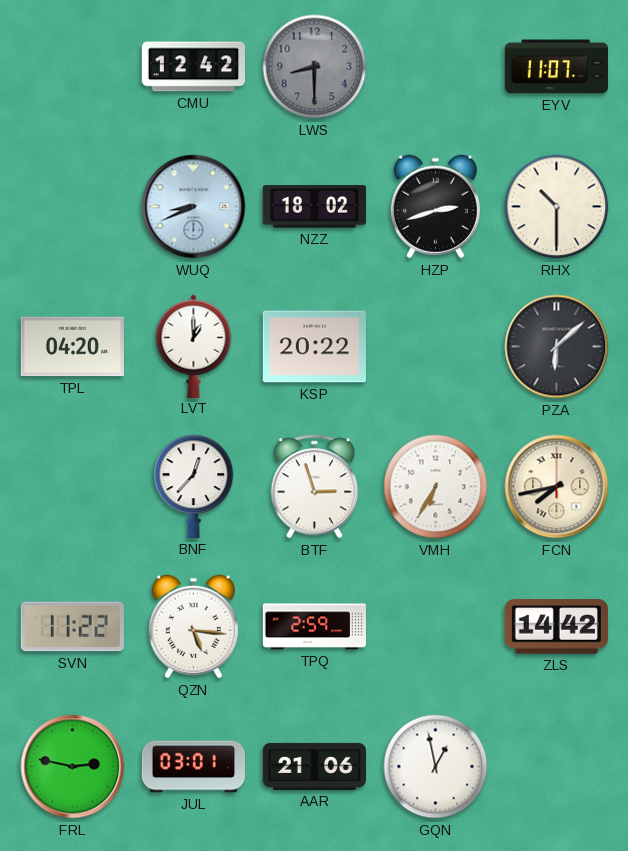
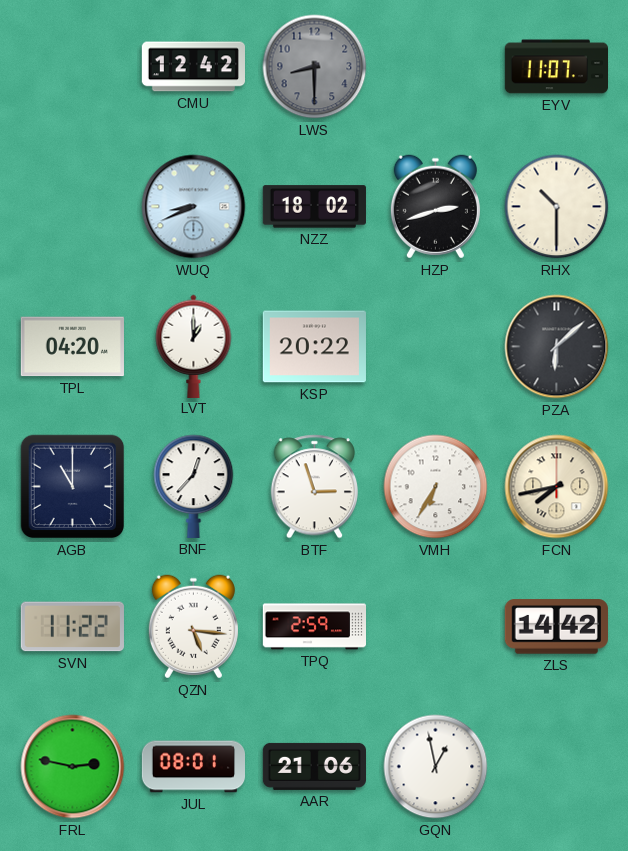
AGB: none -> 11:00 (73, 487)
JUL: 03:01 -> 08:01 (193, 767)
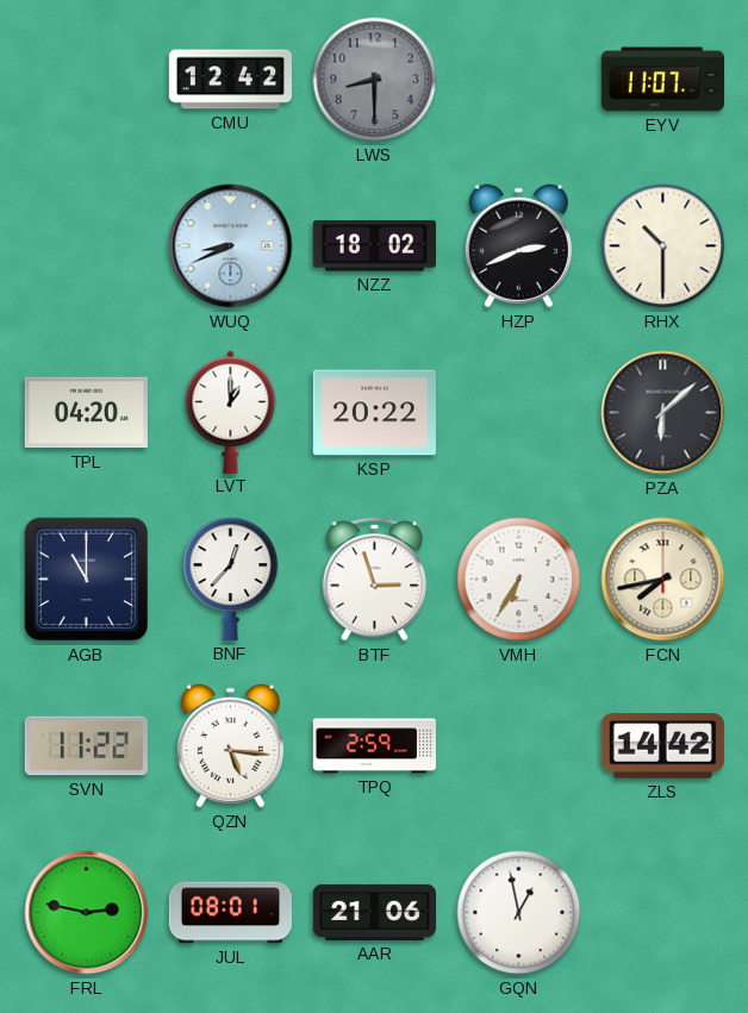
HZP: 2:42 -> 2:41 (518, 246)
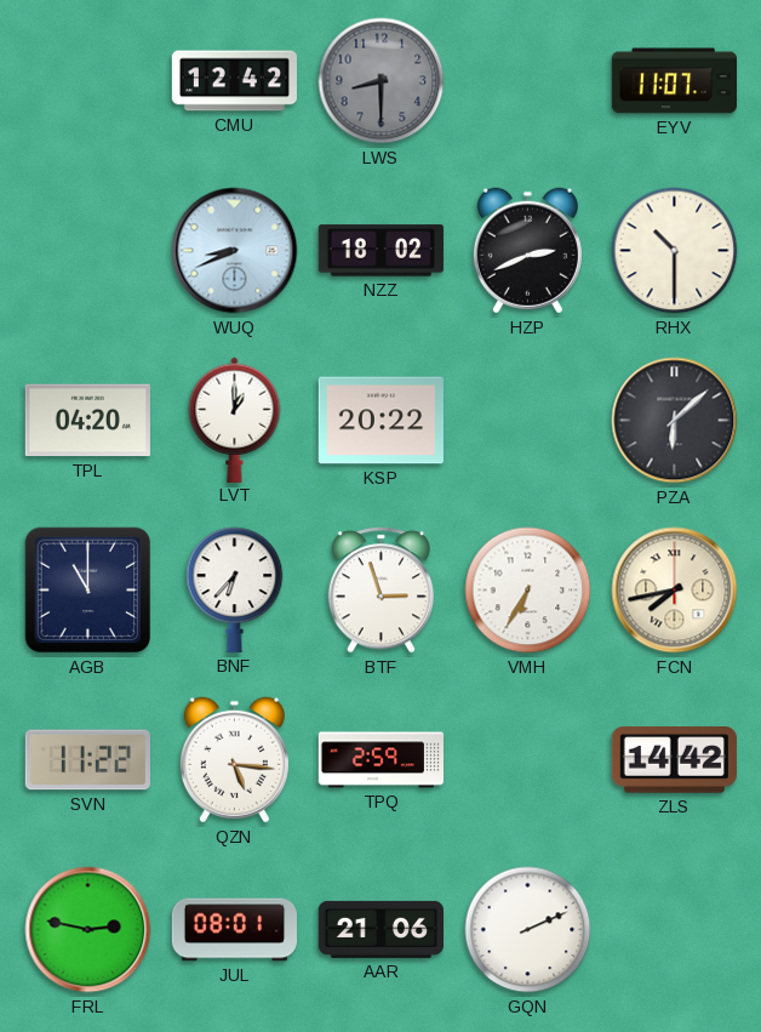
BNF: 12:37 -> 6:37 (235, 589)
GQN: 12:58 -> 2:11 (528, 930)
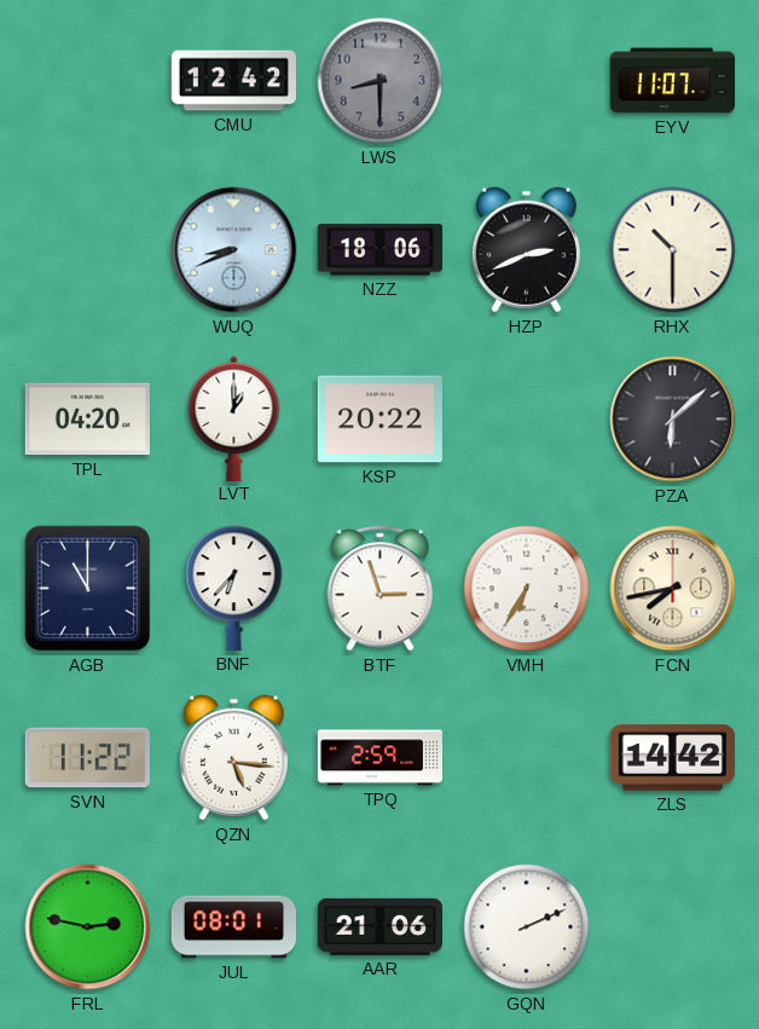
NZZ: 18:02 -> 18:06 (379, 250)
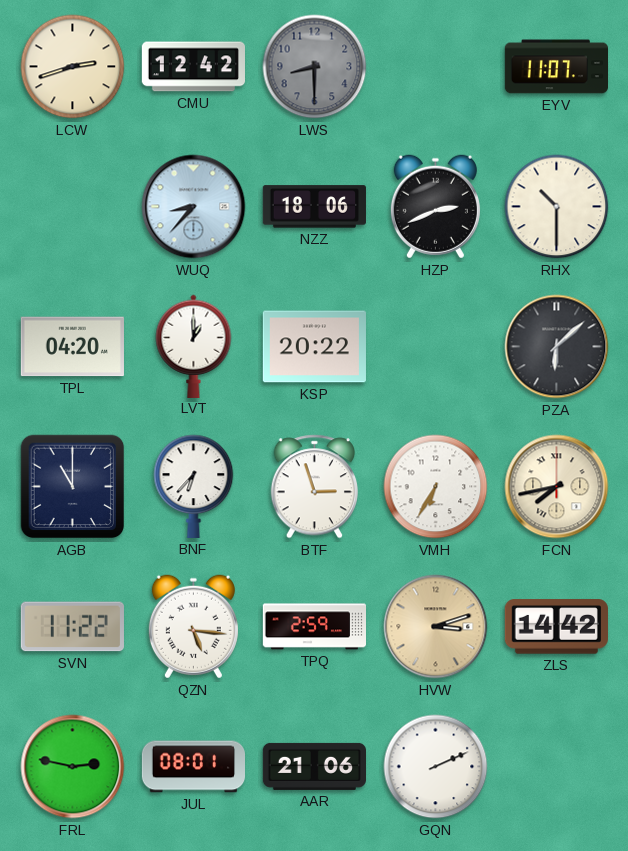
LCW: none -> 2:42 (73, 67)
WUQ: 8:41 -> 8:37 (194, 207)
HVW: none -> 3:12 (436, 627)
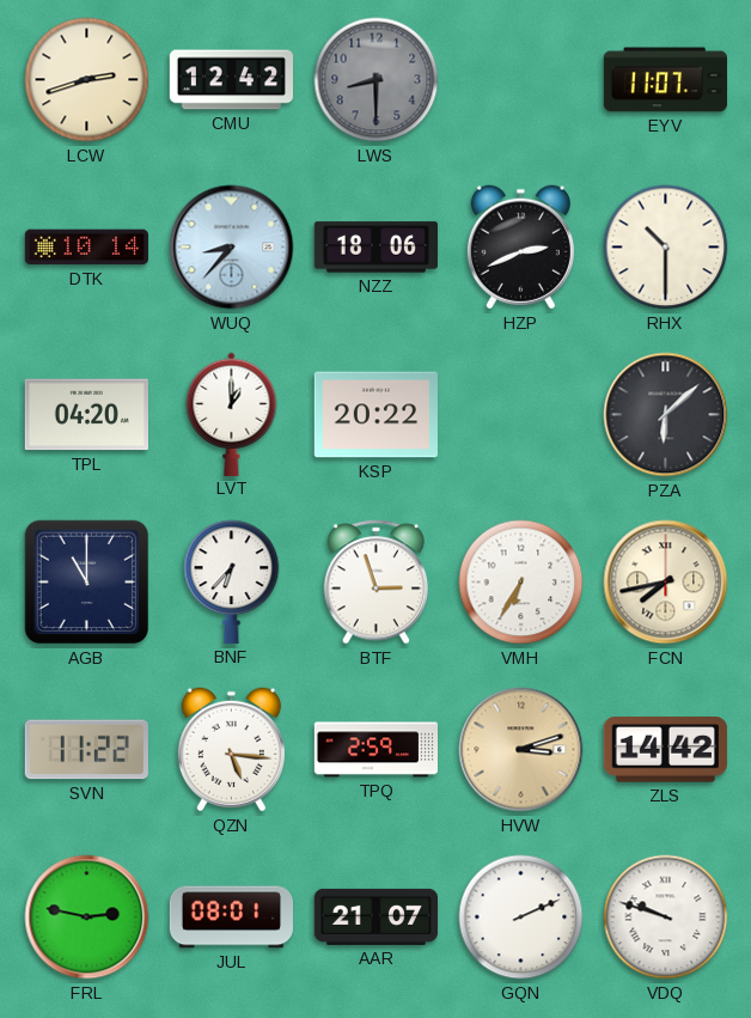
DTK: none -> 10:14 (86, 248)
AAR: 21:06 -> 21:07 (375, 916)
VDQ: none -> 9:48 (666, 918)
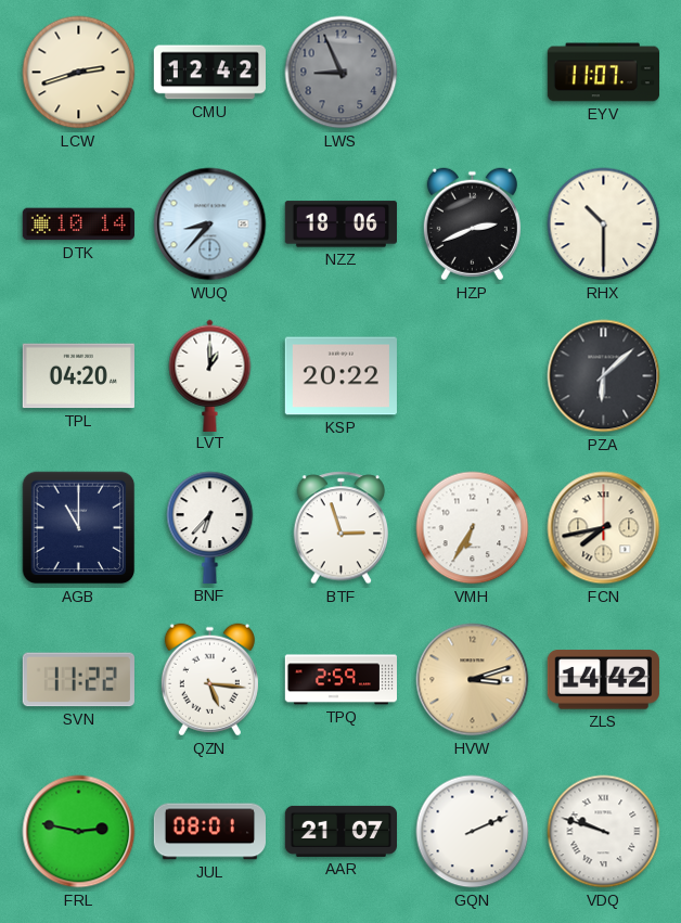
LWS: 8:30 -> 8:56 (342, 73)
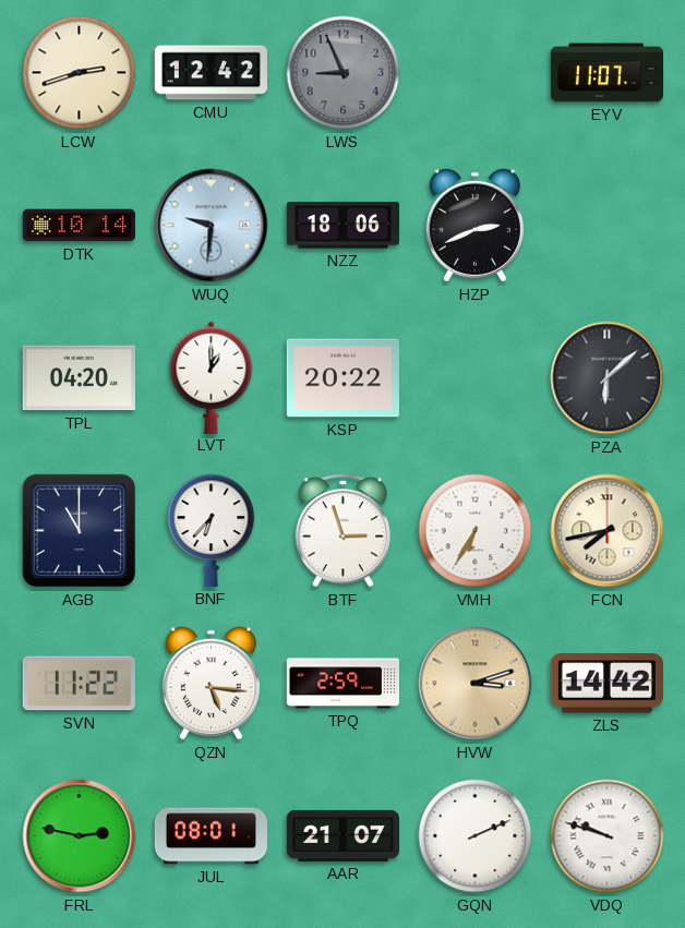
WUQ: 8:37 -> 9:31 (212, 226)
RHX: 10:30 -> none (604, 225)
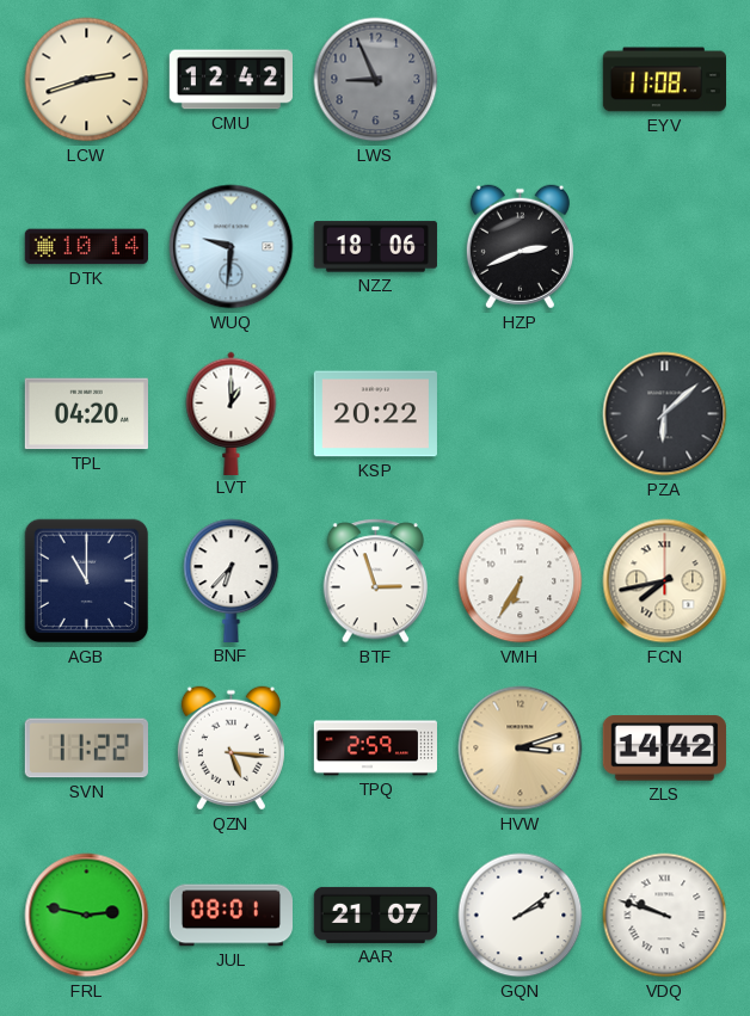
EYV: 11:07 -> 11:08 (664, 80)
GQN: 2:11 -> 2:09 (521, 916)
